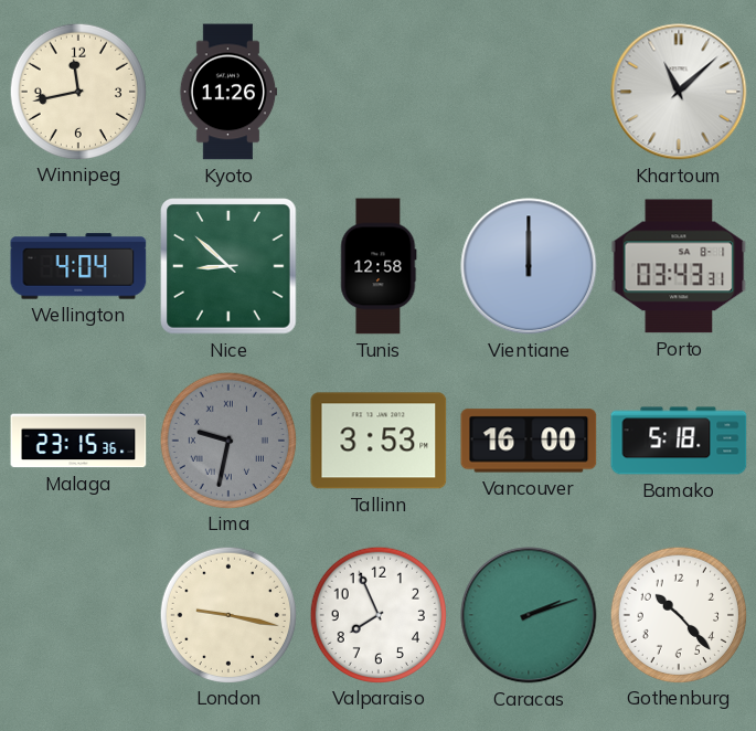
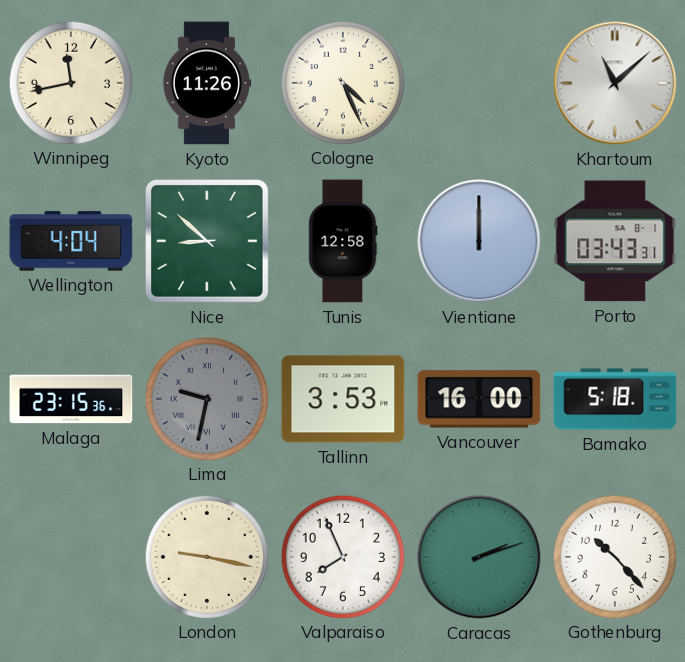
Cologne: none -> 4:26 (342, 82)
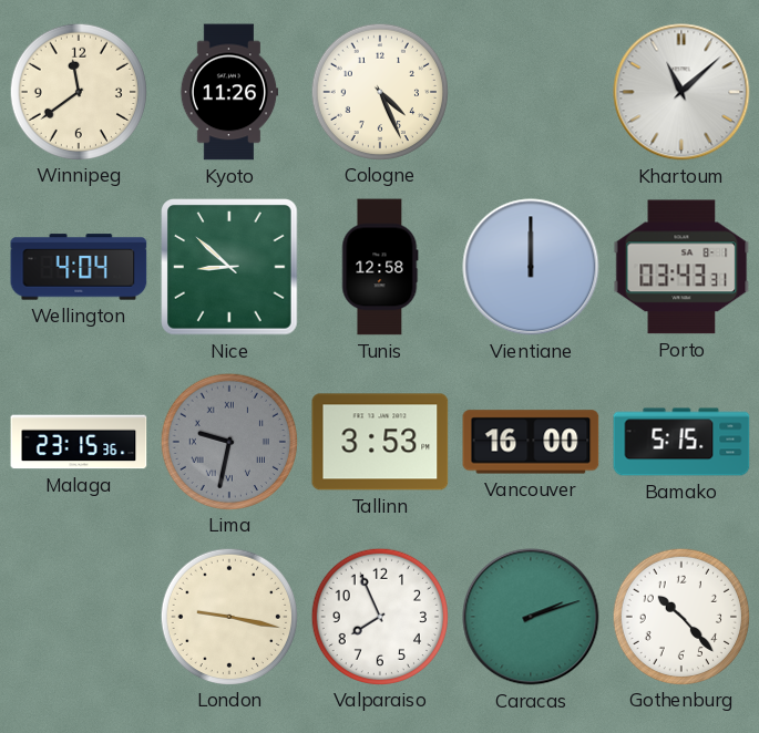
Winnipeg: 11:43 -> 11:39 (78, 91)
Bamako: 5:18 -> 5:15 (681, 442)
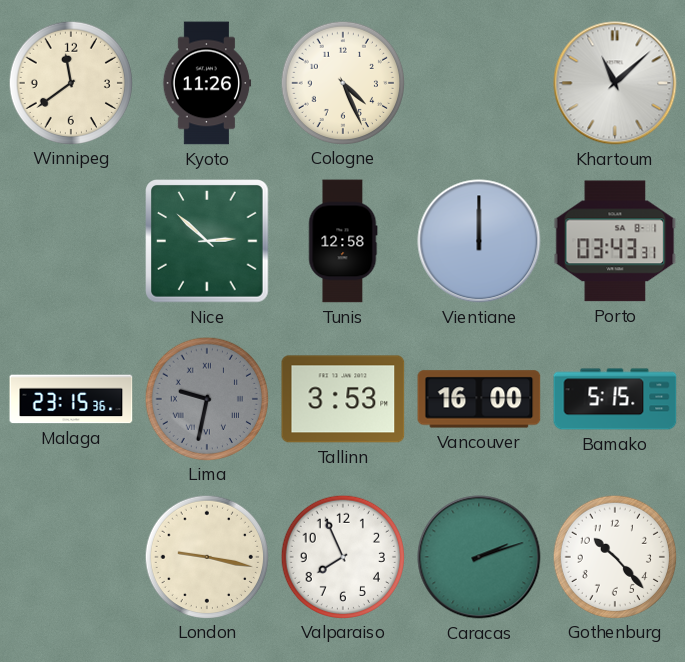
Wellington: 4:04 -> none (79, 267)
Nice: 8:52 -> 2:52 (207, 241)
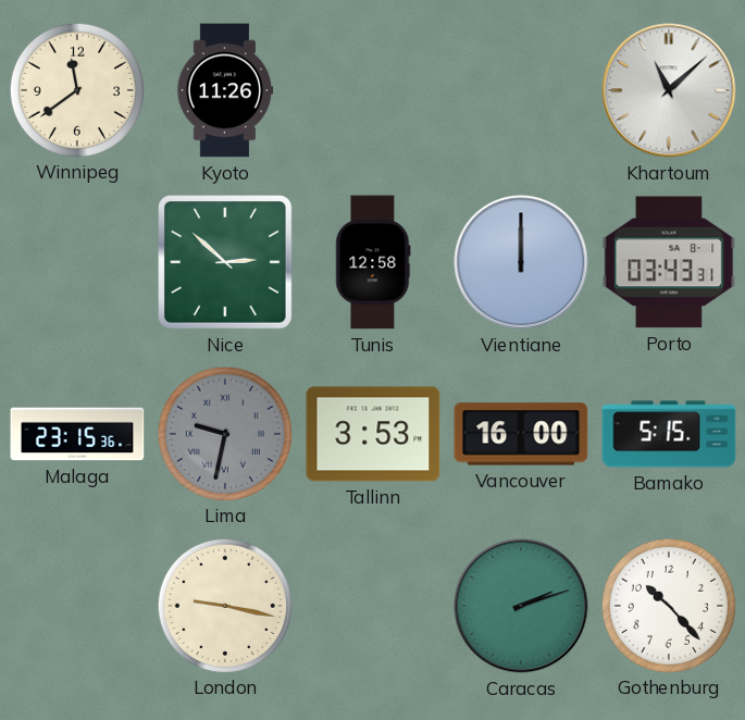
Cologne: 4:26 -> none (342, 82)
Valparaiso: 7:56 -> none (342, 556)
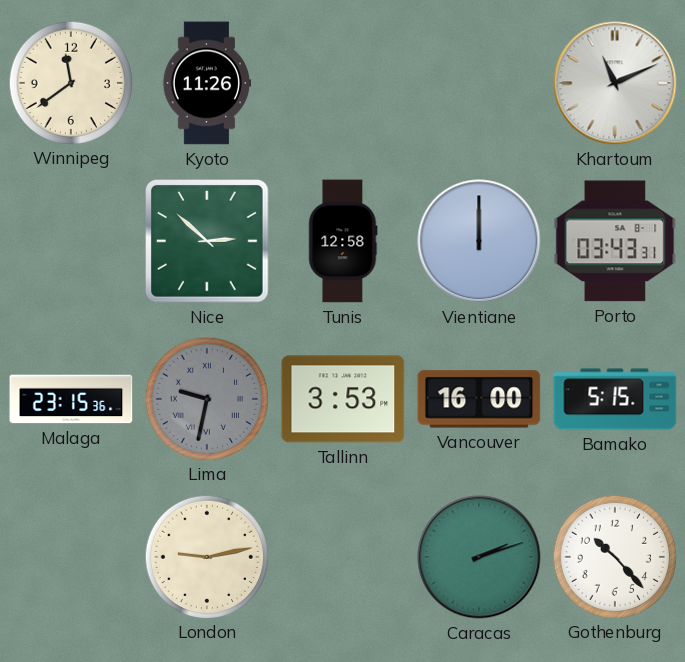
Khartoum: 11:08 -> 11:11 (615, 83)
London: 9:17 -> 9:13 (206, 556)
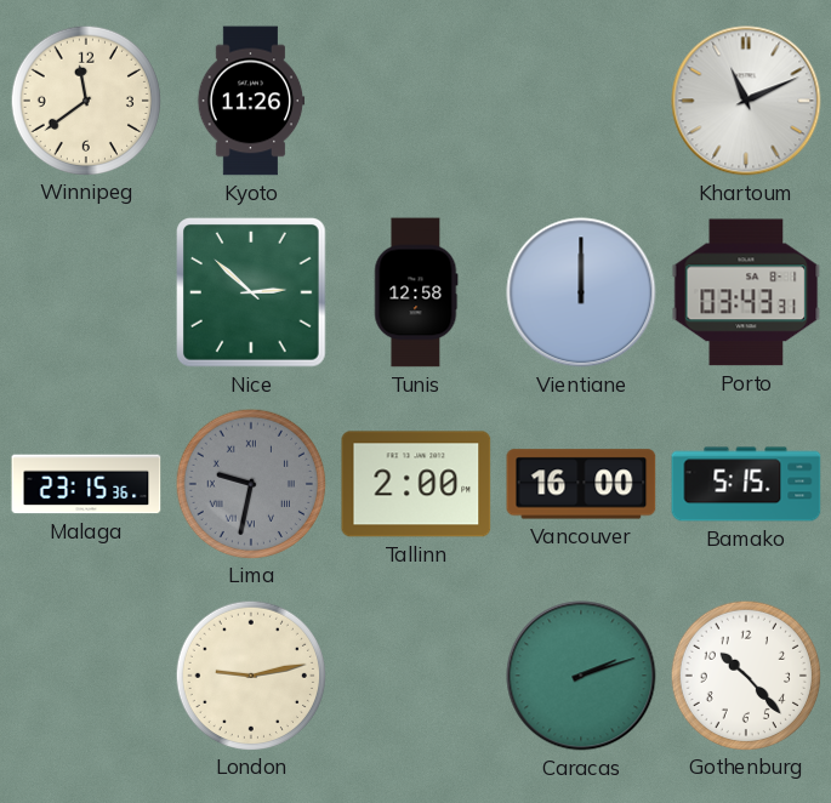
Tallinn: 3:53 -> 2:00 (416, 484)
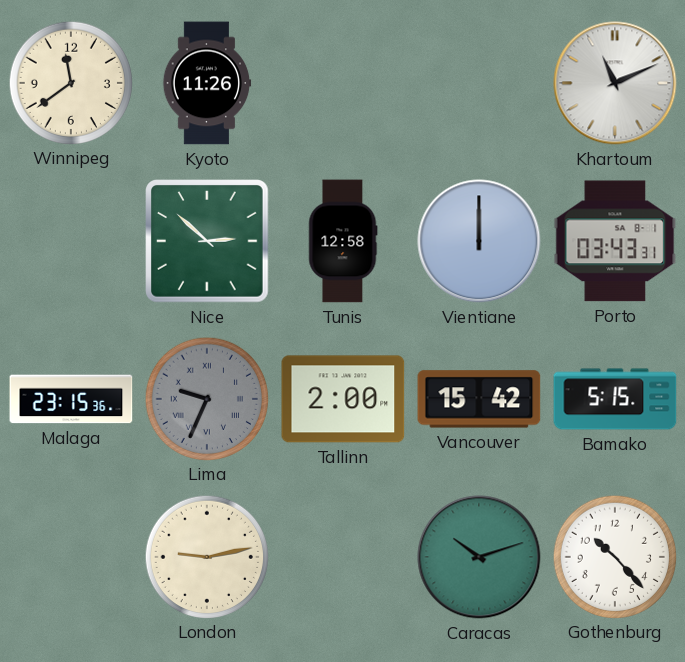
Lima: 9:32 -> 9:34 (206, 398)
Vancouver: 16:00 -> 15:42 (479, 399)
Caracas: 2:12 -> 10:12 (479, 557)
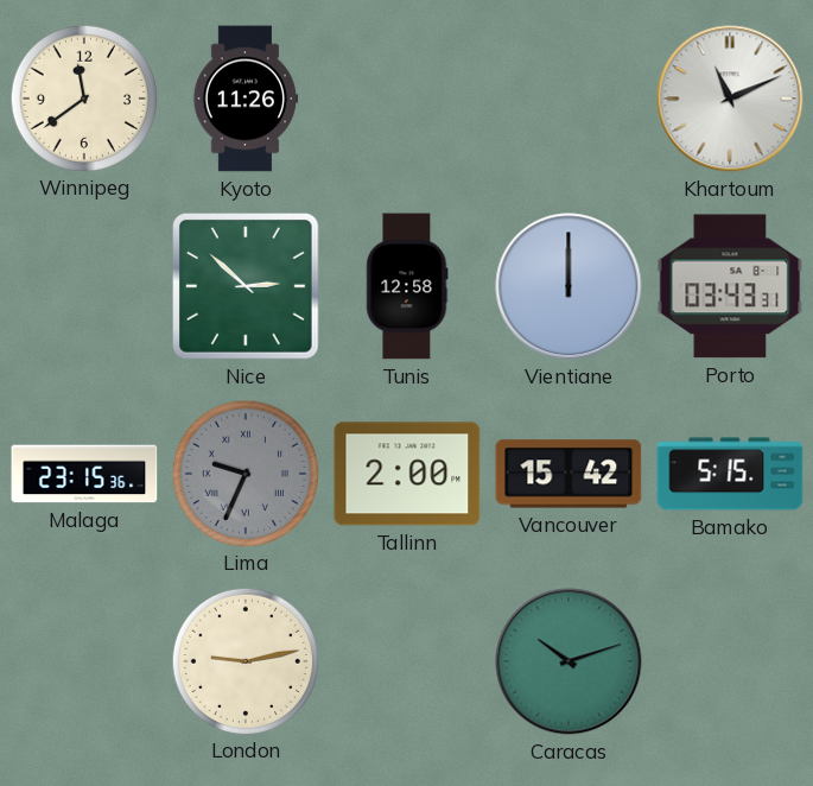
Gothenburg: 10:23 -> none (614, 556)
